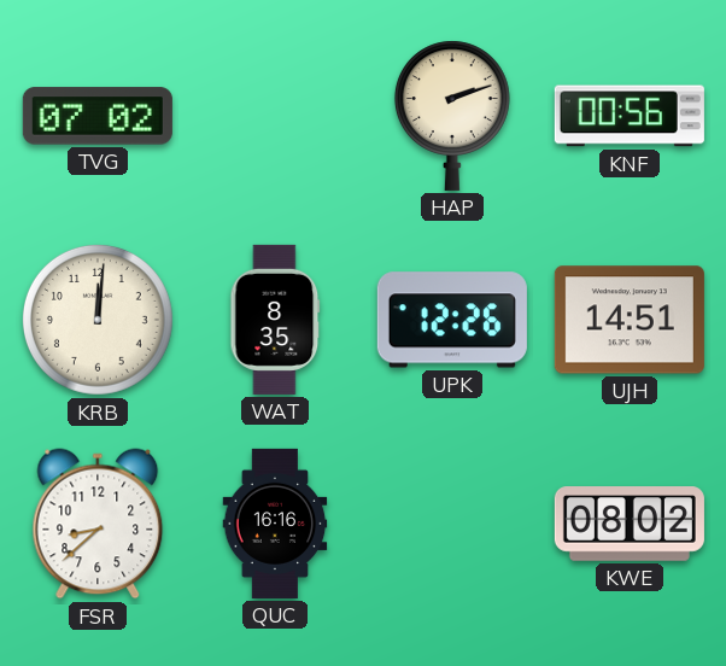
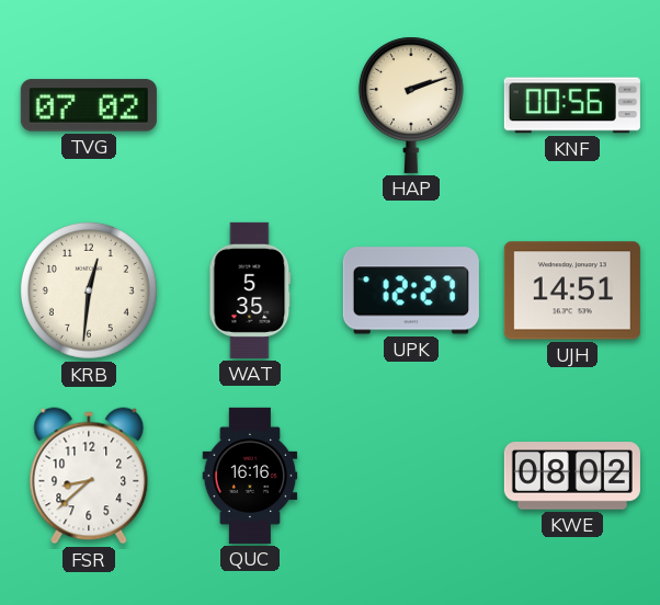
KRB: 12:01 -> 12:31 (89, 290)
WAT: 8:35 -> 5:35 (250, 290)
UPK: 12:26 -> 12:27 (411, 290)
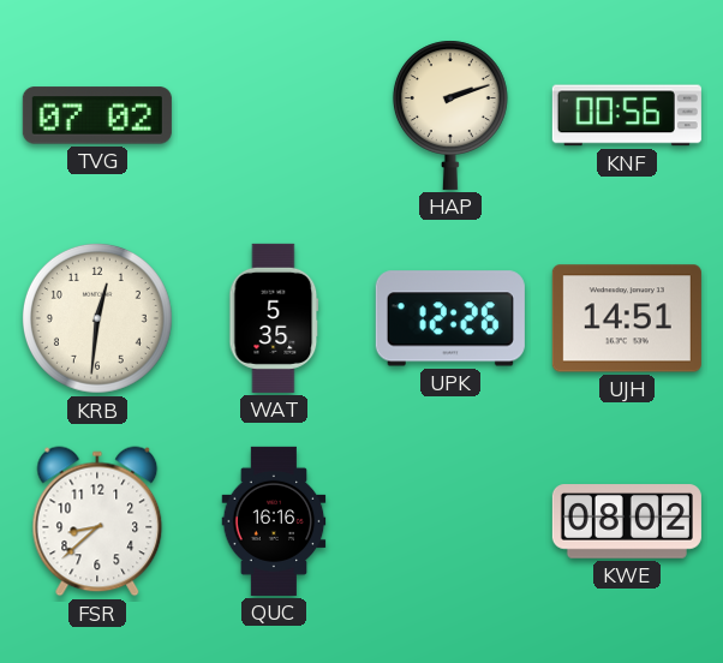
UPK: 12:27 -> 12:26 (450, 318)
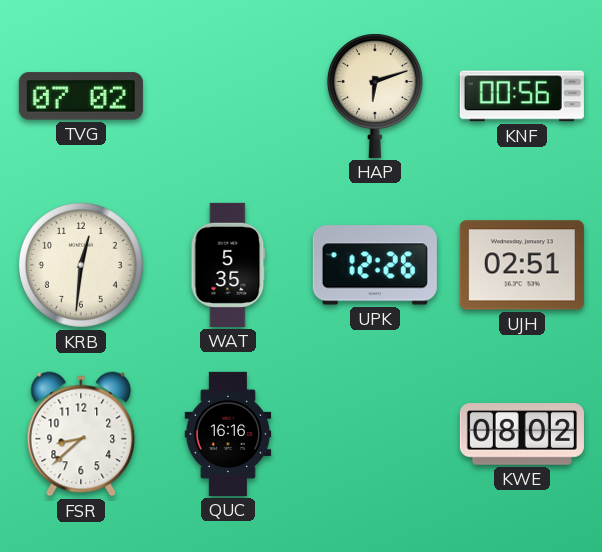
HAP: 2:12 -> 6:12 (375, 96)
UJH: 14:51 -> 02:51 (522, 265)
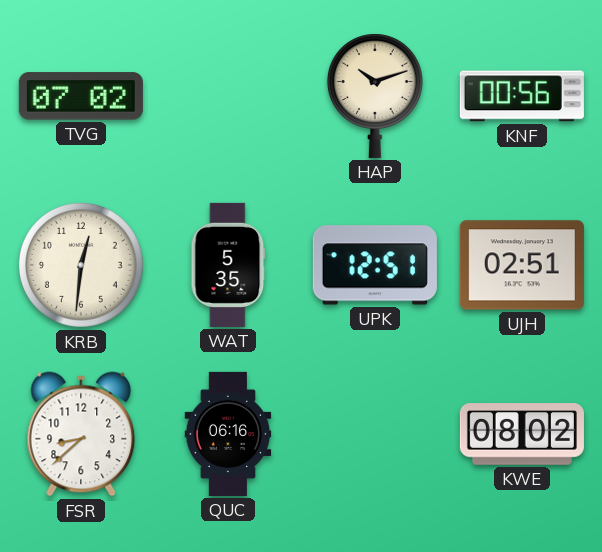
HAP: 6:12 -> 10:12 (375, 96)
UPK: 12:26 -> 12:51 (375, 265)
QUC: 16:16 -> 06:16 (228, 434)
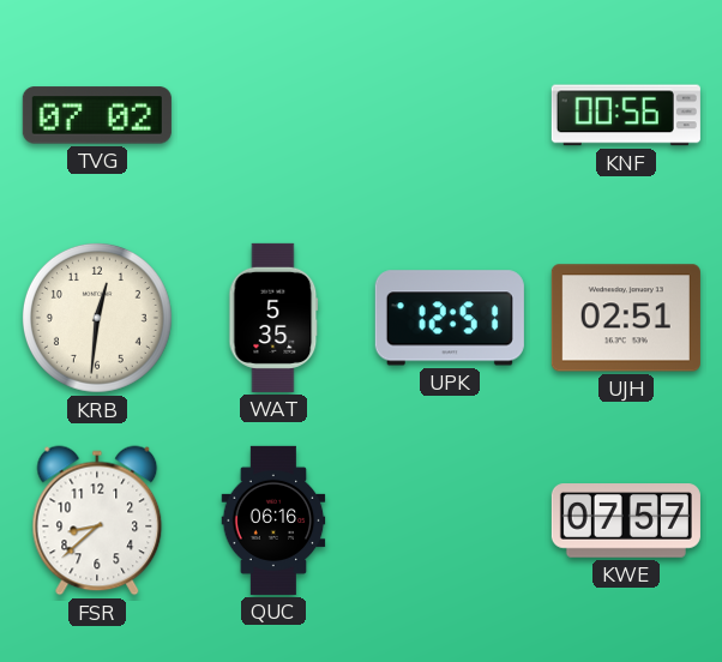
HAP: 10:12 -> none (375, 96)
KWE: 08:02 -> 07:57 (626, 520)
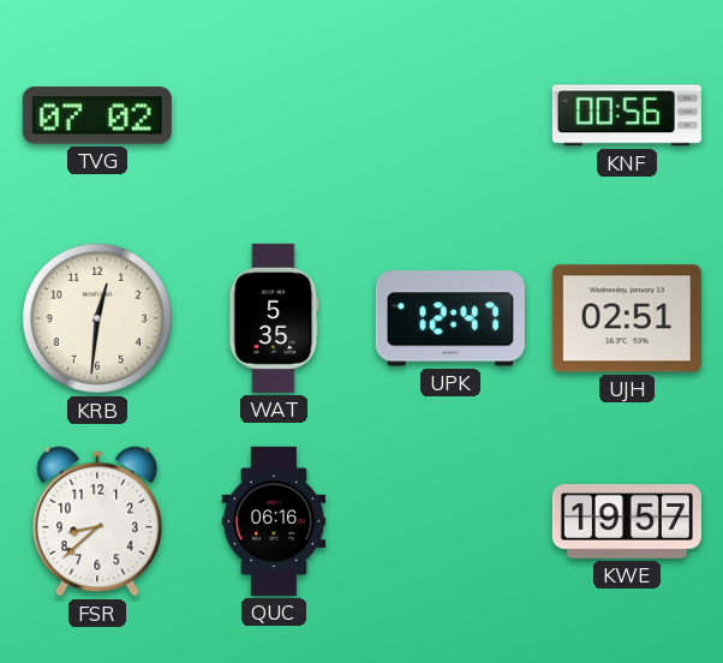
UPK: 12:51 -> 12:47 (450, 318)
KWE: 07:57 -> 19:57 (627, 521)
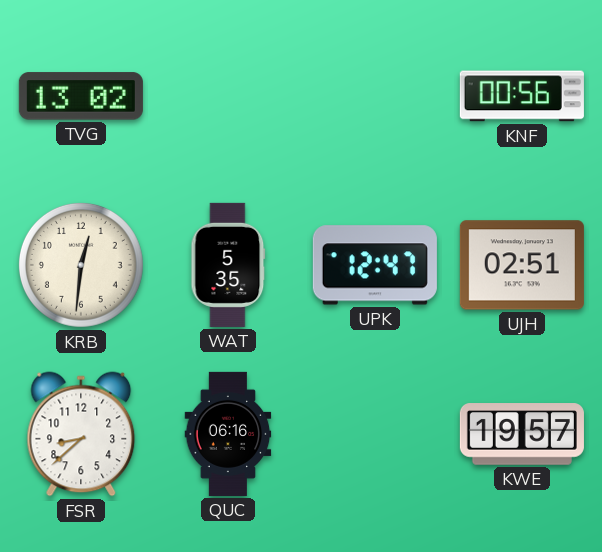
TVG: 07:02 -> 13:02 (81, 96)
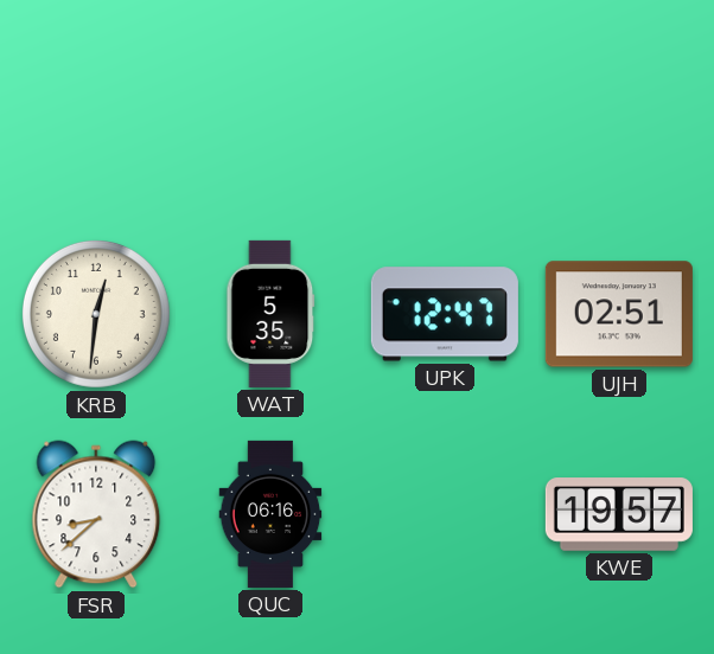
TVG: 13:02 -> none (81, 96)
KNF: 00:56 -> none (522, 96)
